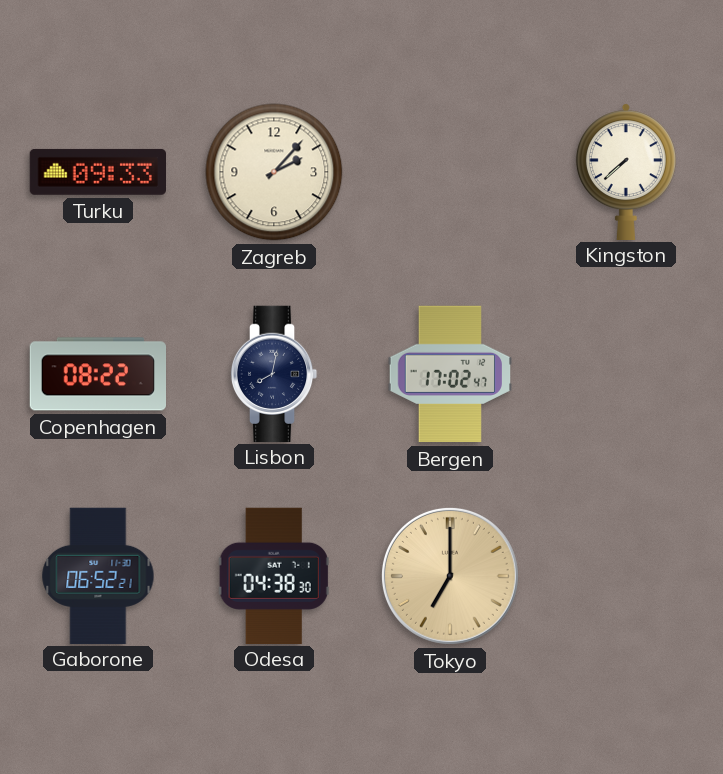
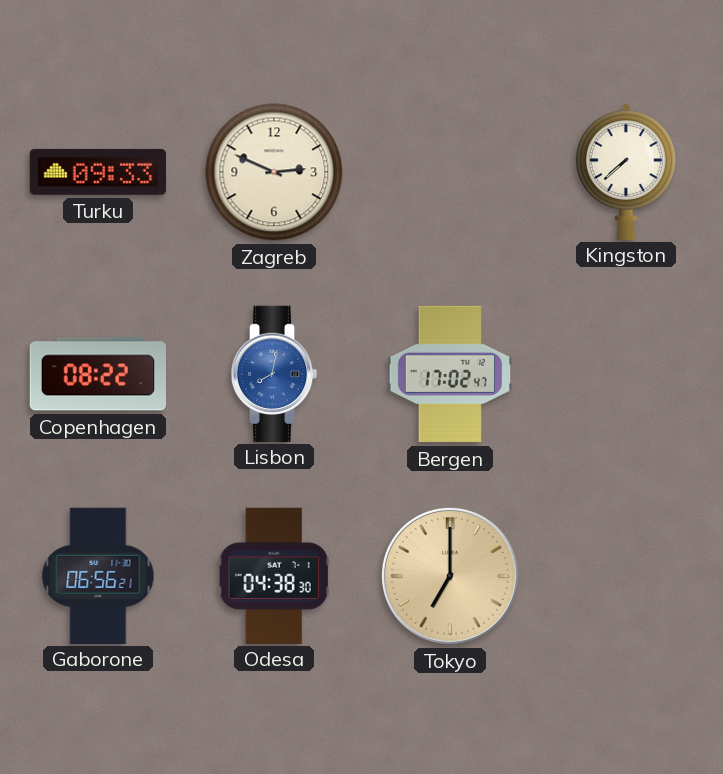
Zagreb: 2:07 -> 2:49 (274, 172)
Lisbon dial: navy -> blue (274, 373)
Gaborone: 06:52 -> 06:56 (98, 575)
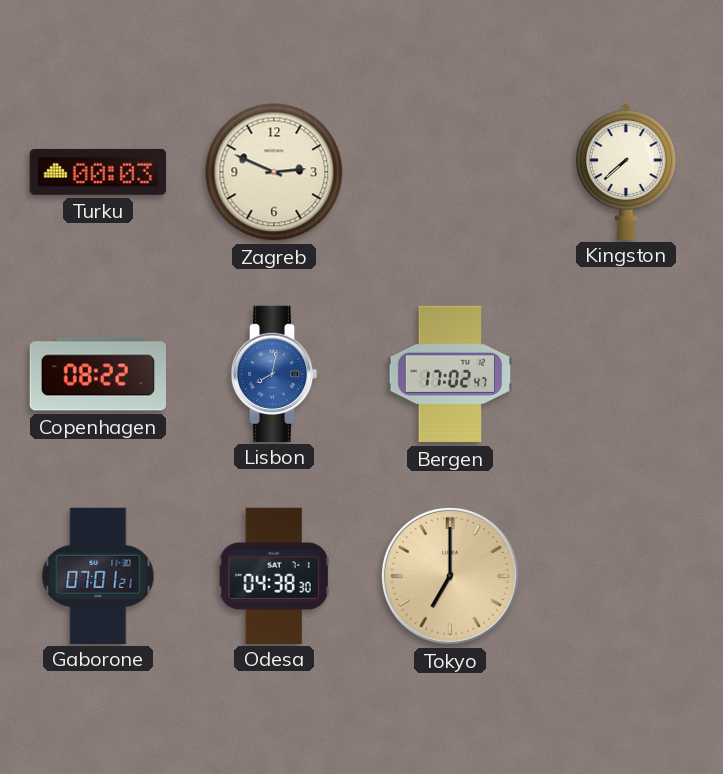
Turku: 09:33 -> 00:03 (97, 172)
Gaborone: 06:56 -> 07:01 (98, 575)
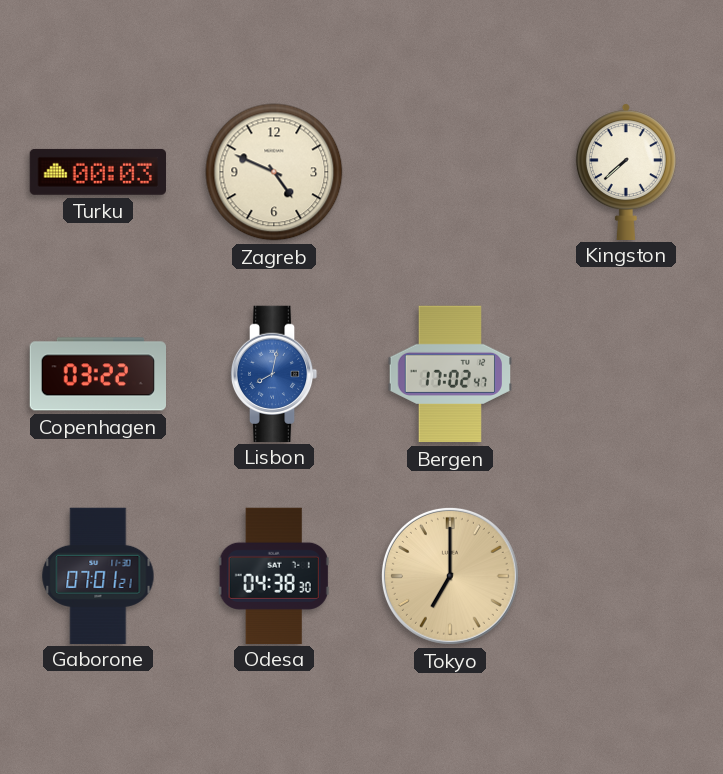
Zagreb: 2:49 -> 4:49 (274, 172)
Copenhagen: 08:22 -> 03:22 (97, 374)
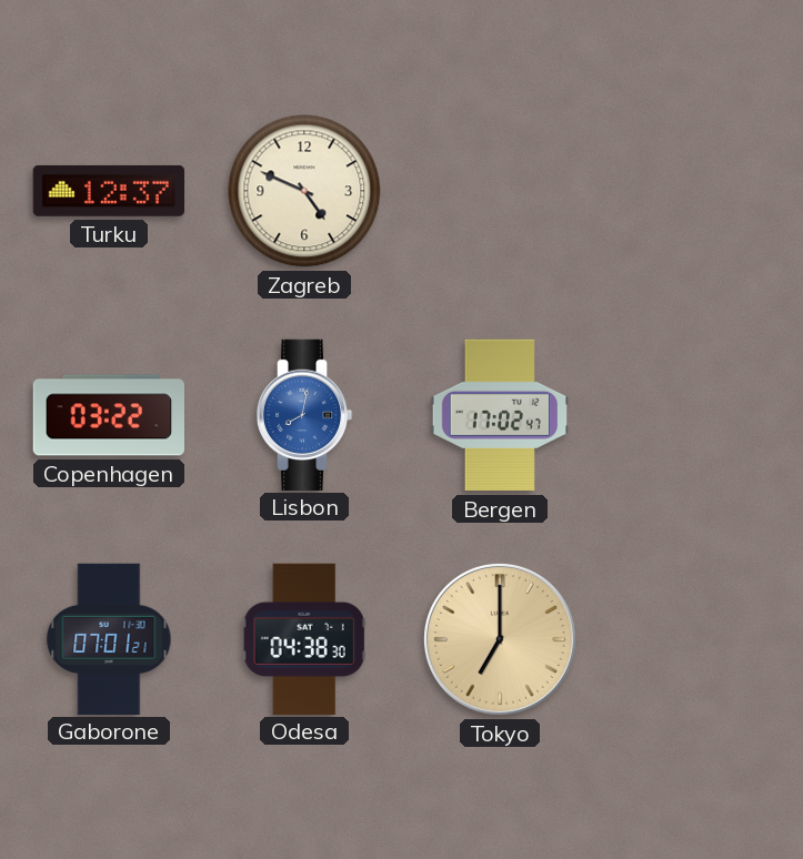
Turku: 00:03 -> 12:37 (108, 191)
Kingston: 7:38 -> none (626, 171)
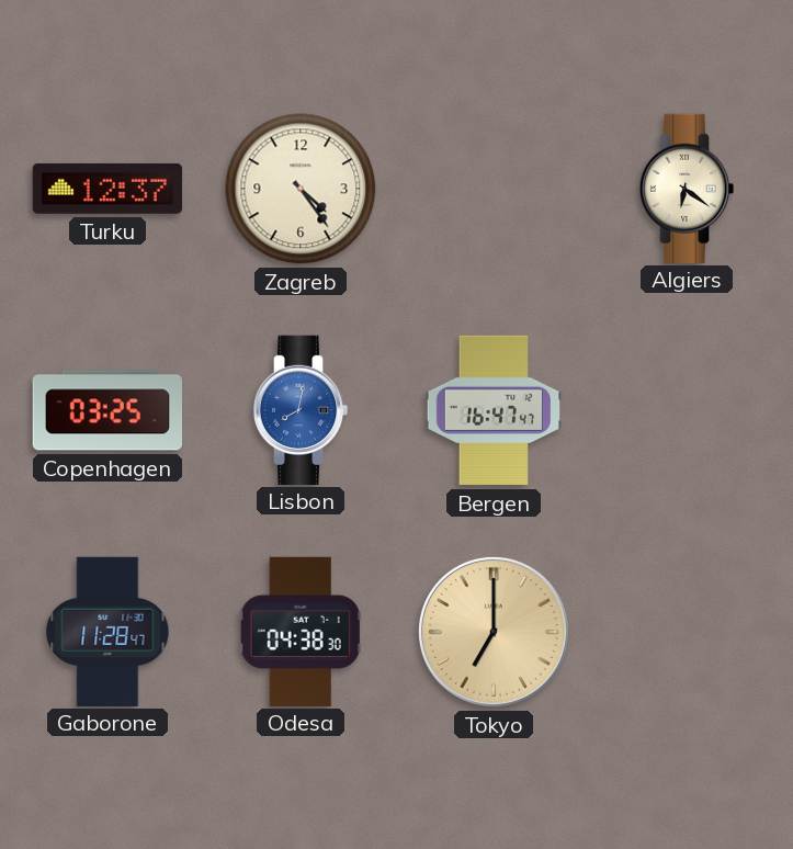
Zagreb: 4:49 -> 4:24 (301, 189)
Algiers: none -> 6:21 (687, 188)
Copenhagen: 03:22 -> 03:25 (106, 410)
Bergen: 17:02 -> 16:47 (494, 410)
Gaborone: 07:01 -> 11:28 (107, 631)
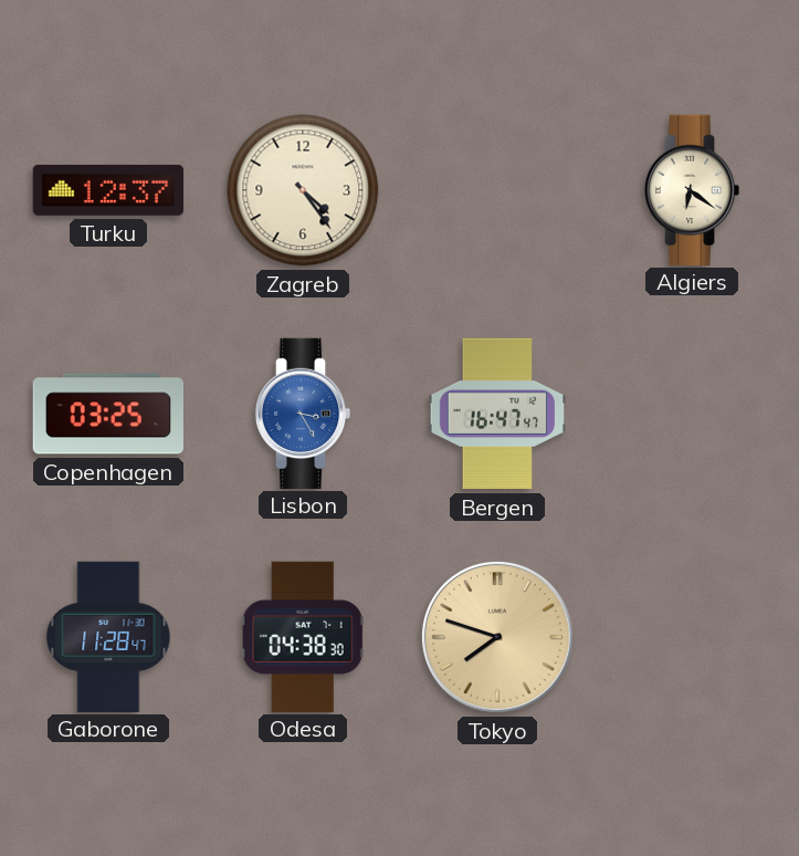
Lisbon: 8:02 -> 3:25 (303, 413)
Tokyo: 7:00 -> 7:48 (497, 637)
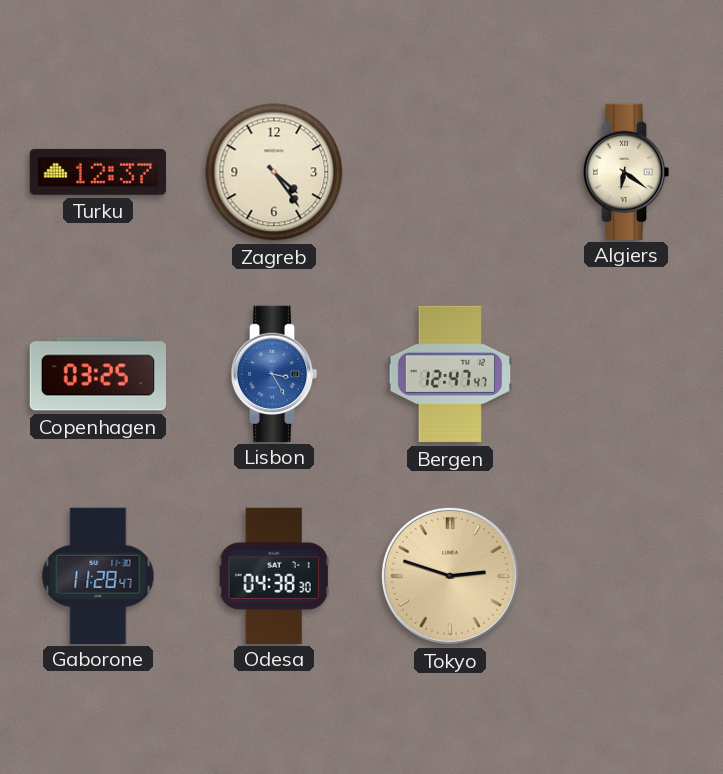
Bergen: 16:47 -> 12:47 (450, 374)
Tokyo: 7:48 -> 2:48 (450, 576)
